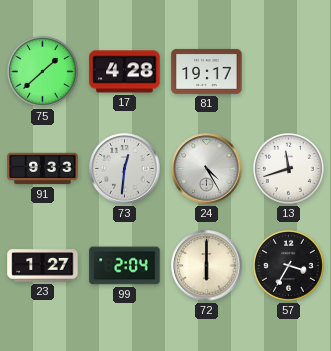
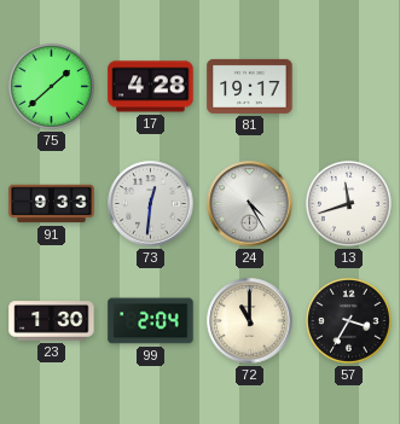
23: 1:27 -> 1:30 (52, 321)
72: 6:00 -> 11:00 (250, 321)
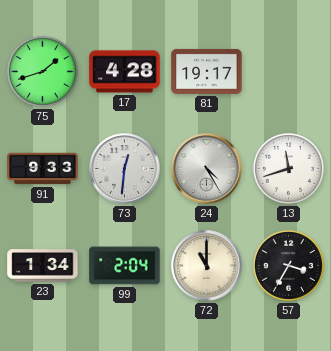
75: 1:38 -> 1:42 (42, 71)
23: 1:30 -> 1:34 (43, 266)
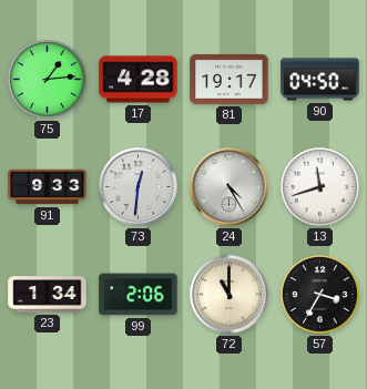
75: 1:42 -> 1:14 (47, 79)
90: none -> 04:50 (320, 80)
99: 2:04 -> 2:06 (139, 295)
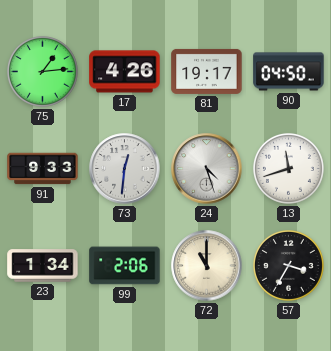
17: 4:28 -> 4:26 (125, 72)
24: 4:25 -> 4:27 (207, 169)
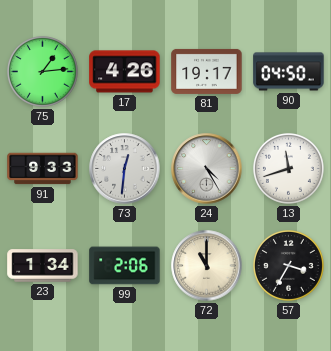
24: 4:27 -> 4:25 (207, 169)
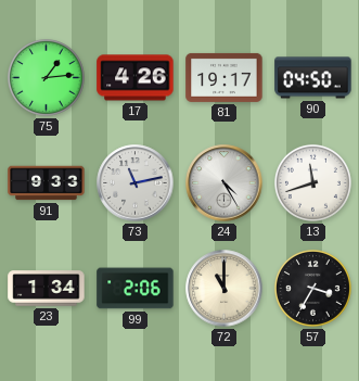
73: 12:31 -> 11:13 (136, 183)
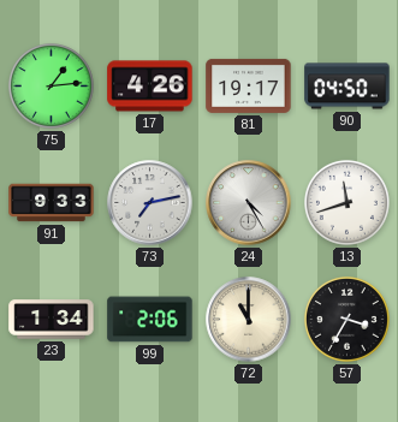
73: 11:13 -> 7:13 (150, 203)
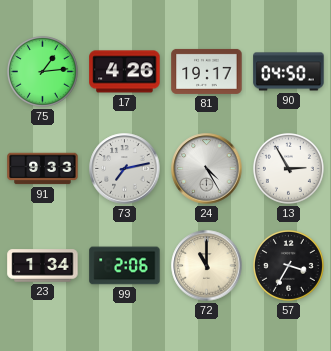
13: 11:42 -> 2:55 (288, 168)
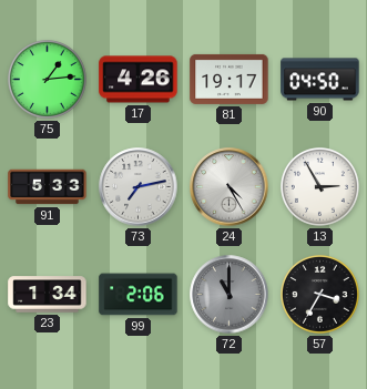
91: 9:33 -> 5:33 (48, 187)
72 dial: cream -> grey (230, 295)
